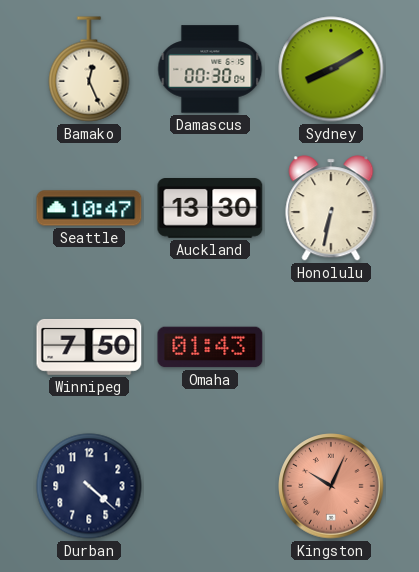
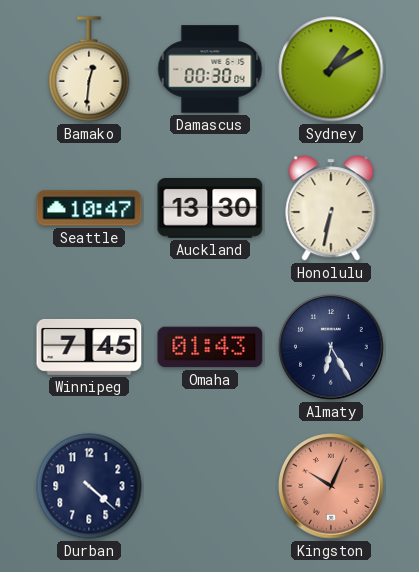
Bamako: 12:26 -> 12:31 (89, 69)
Sydney: 8:10 -> 1:10 (331, 69)
Winnipeg: 7:50 -> 7:45 (89, 347)
Almaty: none -> 6:25 (331, 347)
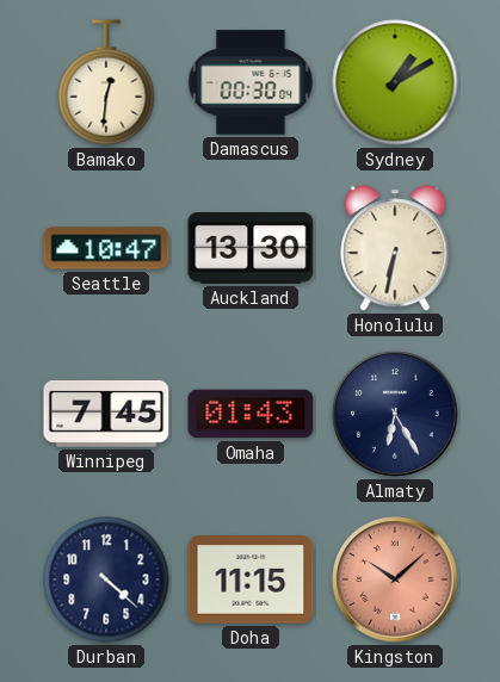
Doha: none -> 11:15 (251, 579)
Kingston: 10:04 -> 10:08 (395, 579)
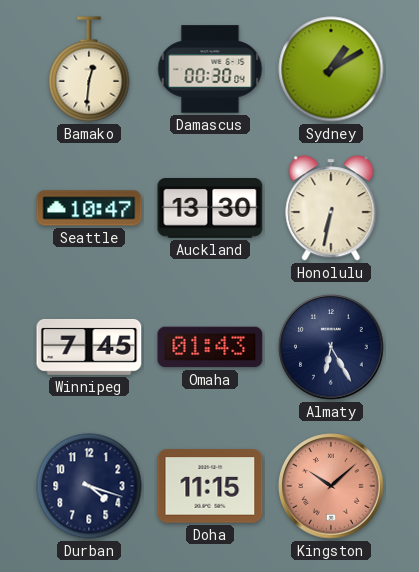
Durban: 4:22 -> 4:18 (89, 486)
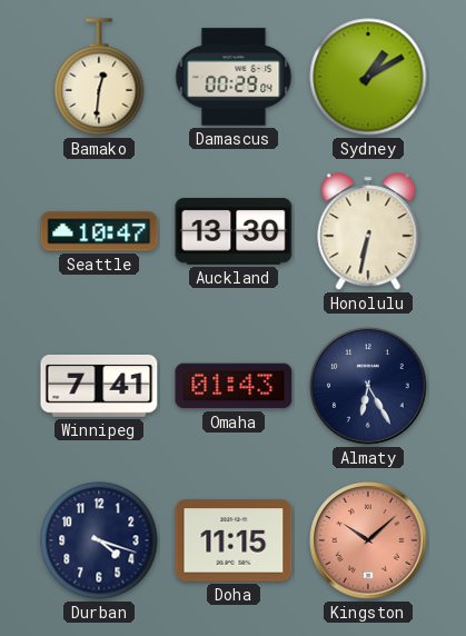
Damascus: 00:30 -> 00:29 (234, 77)
Winnipeg: 7:45 -> 7:41 (99, 386)
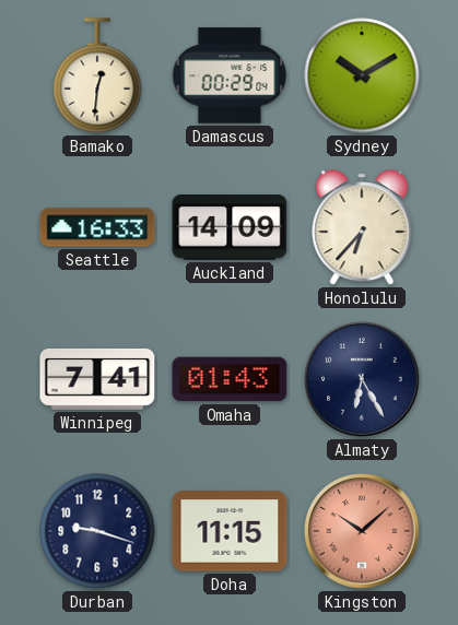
Sydney: 1:10 -> 10:10 (362, 75)
Seattle: 10:47 -> 16:33 (97, 227)
Auckland: 13:30 -> 14:09 (230, 228)
Honolulu: 6:32 -> 6:37 (362, 227)
Durban: 4:18 -> 9:18 (97, 531)
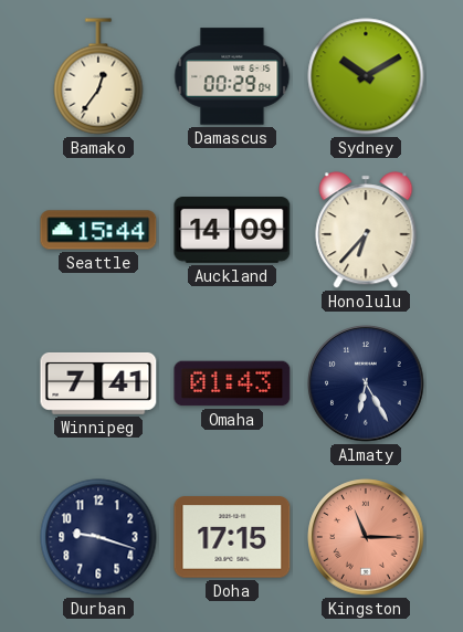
Bamako: 12:31 -> 12:36 (98, 76)
Seattle: 16:33 -> 15:44 (98, 230)
Doha: 11:15 -> 17:15 (232, 537)
Kingston: 10:08 -> 11:15 (366, 537)
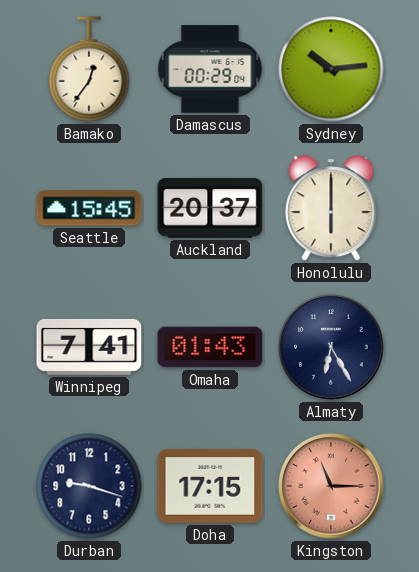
Sydney: 10:10 -> 10:14 (331, 69)
Seattle: 15:44 -> 15:45 (89, 208)
Auckland: 14:09 -> 20:37 (210, 209)
Honolulu: 6:37 -> 6:00 (331, 208)
